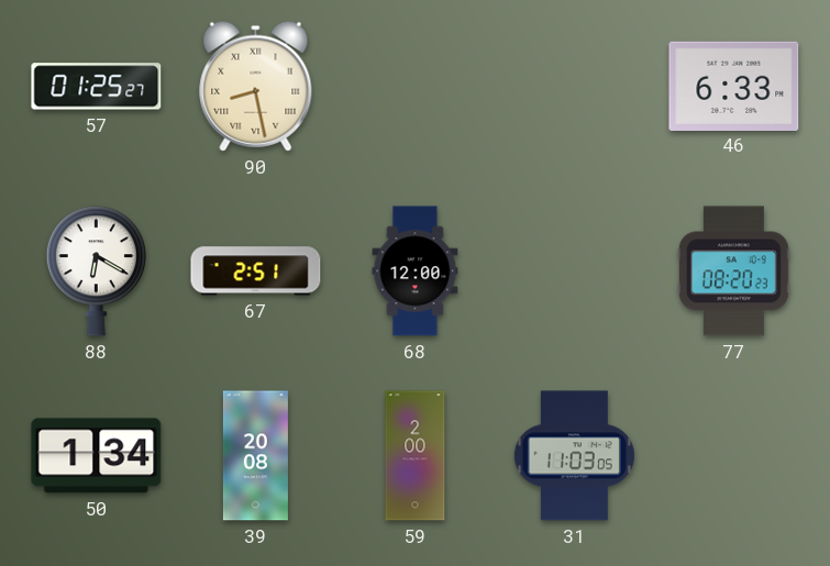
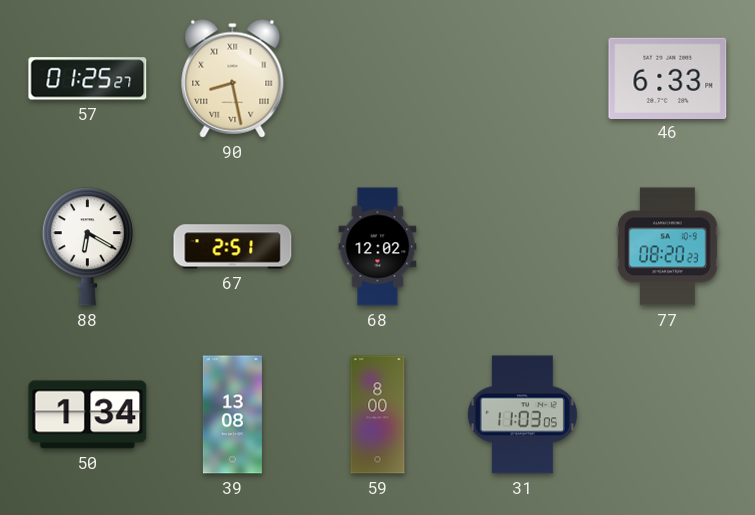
68: 12:00 -> 12:02 (378, 247)
39: 20:08 -> 13:08 (232, 415)
59: 2:00 -> 8:00 (378, 415)
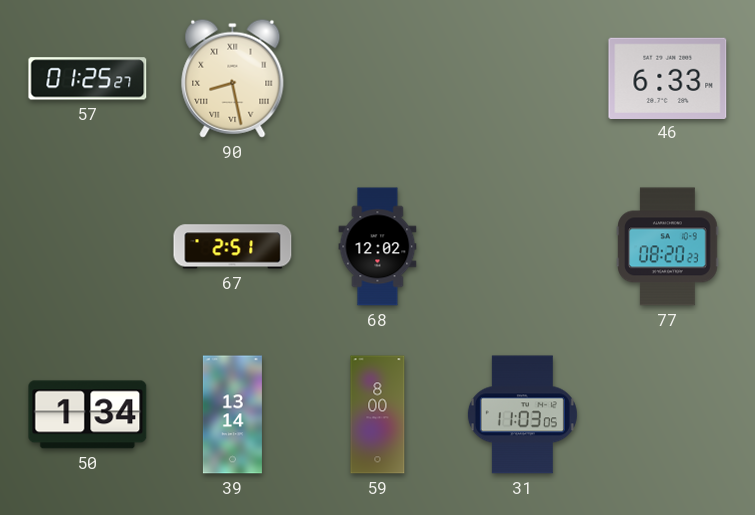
88: 6:20 -> none (87, 247)
39: 13:08 -> 13:14 (232, 415)
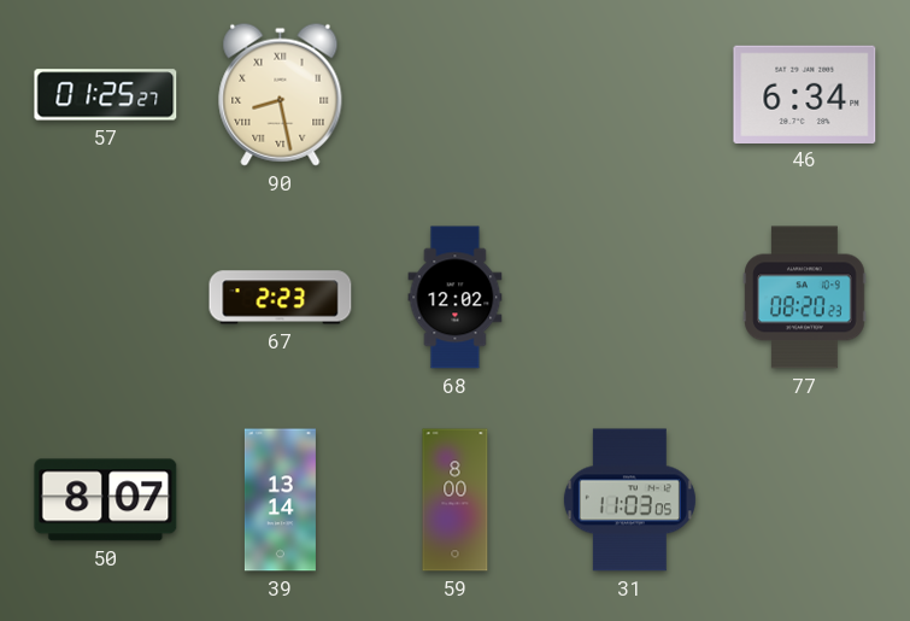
46: 6:33 -> 6:34 (805, 94)
67: 2:51 -> 2:23 (281, 298)
50: 1:34 -> 8:07 (106, 500)
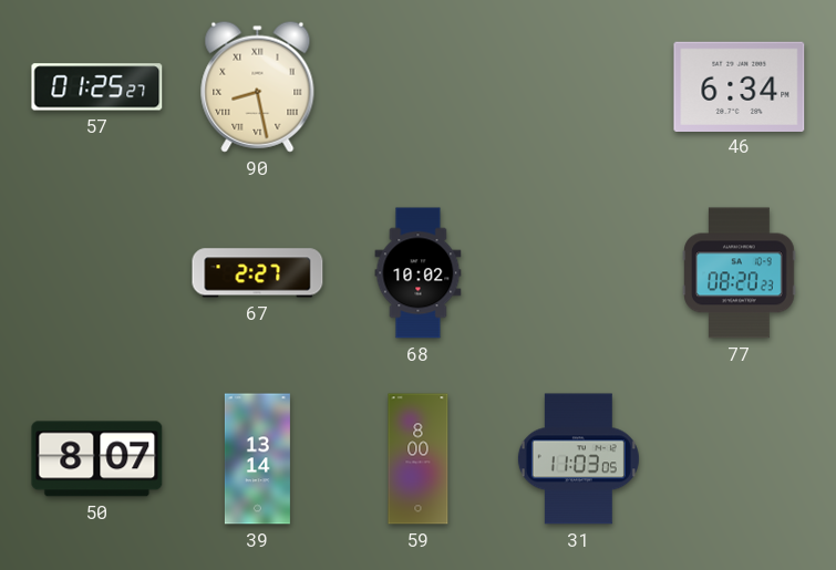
67: 2:23 -> 2:27 (258, 273)
68: 12:02 -> 10:02 (419, 273)
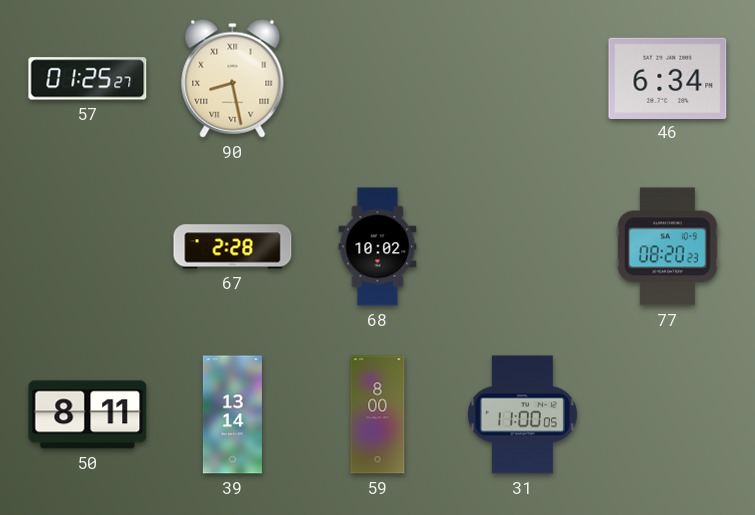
67: 2:27 -> 2:28 (233, 247)
50: 8:07 -> 8:11 (88, 415)
31: 11:03 -> 11:00 (522, 415)
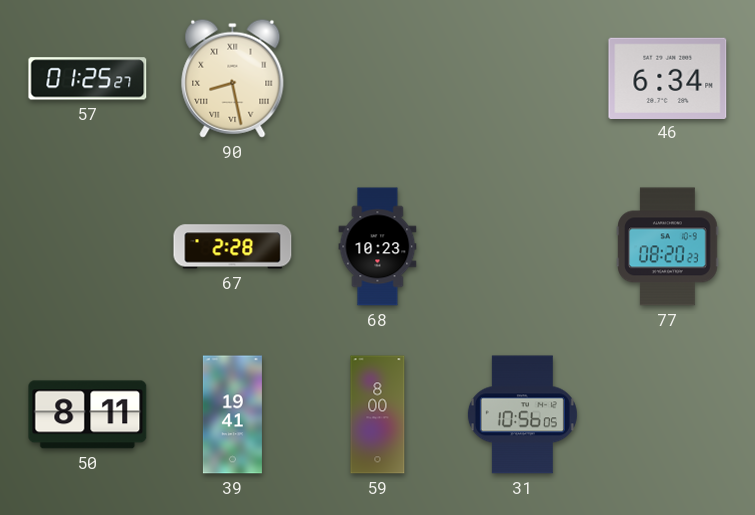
68: 10:02 -> 10:23 (378, 247)
39: 13:14 -> 19:41 (232, 415)
31: 11:00 -> 10:56 (522, 415)
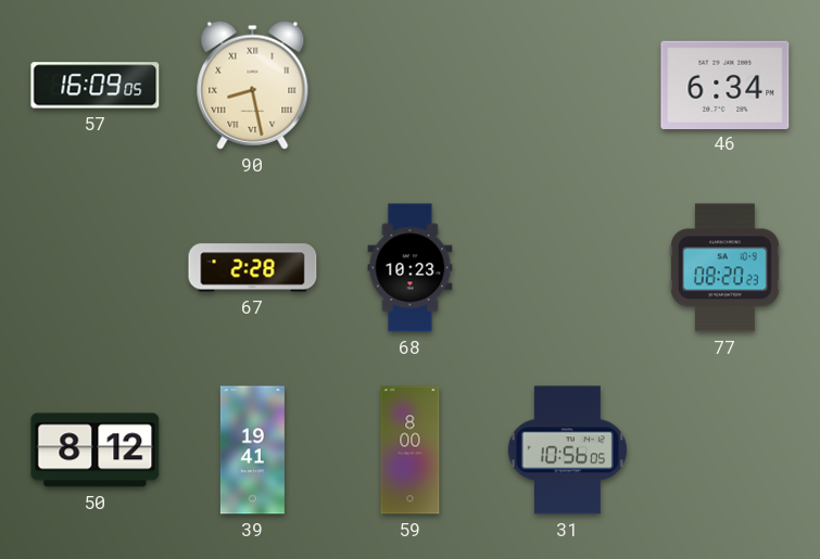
57: 01:25 -> 16:09 (96, 86)
50: 8:11 -> 8:12 (96, 450)
